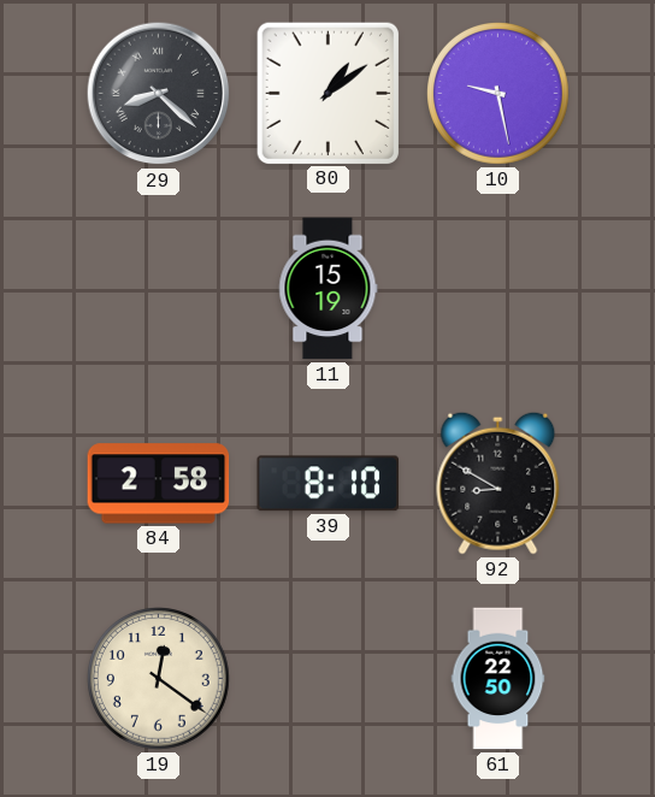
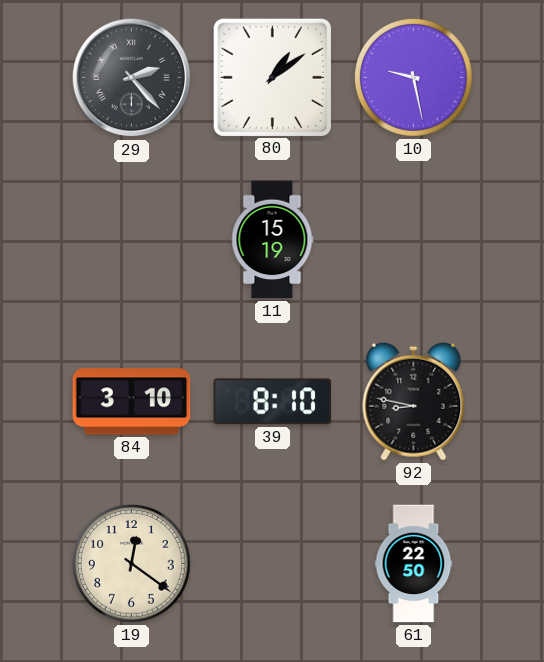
29: 8:22 -> 2:23 (132, 78)
84: 2:58 -> 3:10 (132, 402)
92: 8:50 -> 8:47 (414, 401)
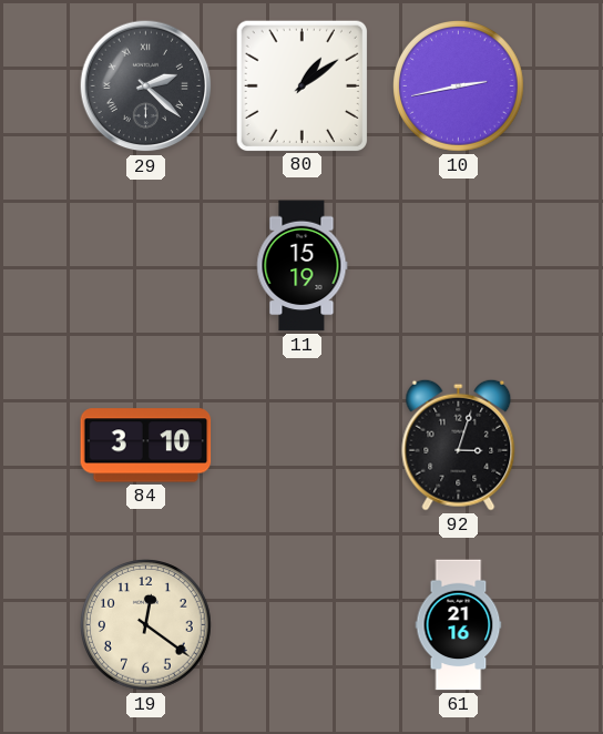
29: 2:23 -> 2:22 (146, 86)
10: 9:28 -> 2:43 (459, 86)
39: 8:10 -> none (273, 402)
92: 8:47 -> 3:03 (459, 445)
61: 22:50 -> 21:16 (459, 625)
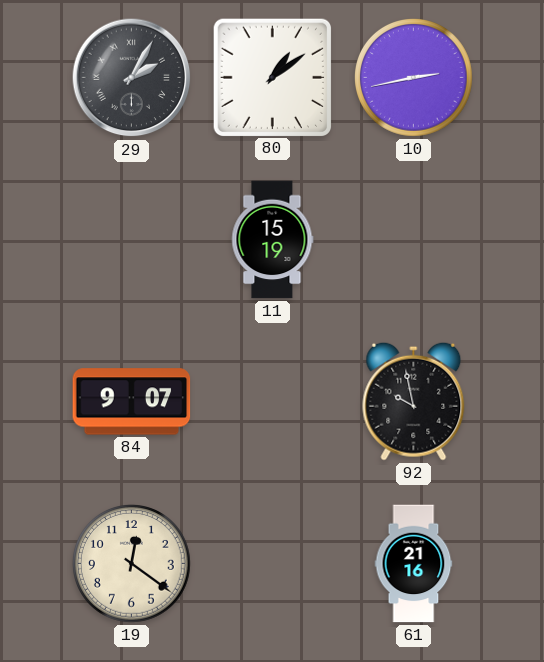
29: 2:22 -> 2:05 (132, 78)
84: 3:10 -> 9:07 (132, 402)
92: 3:03 -> 9:58 (414, 401)
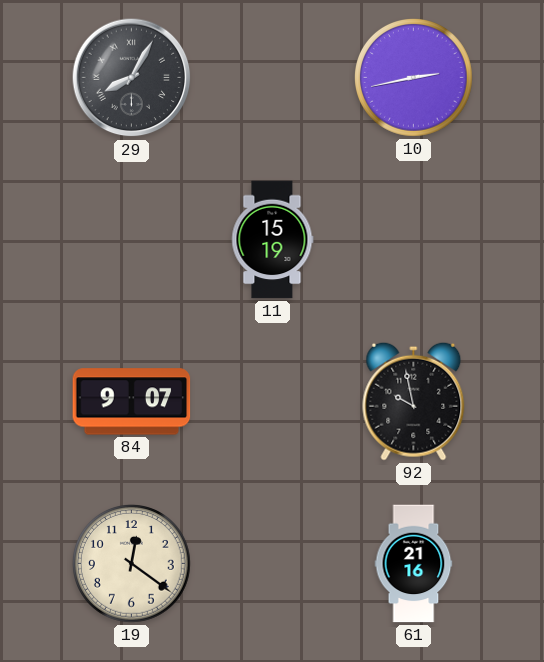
29: 2:05 -> 8:05 (132, 78)
80: 1:09 -> none (272, 77)
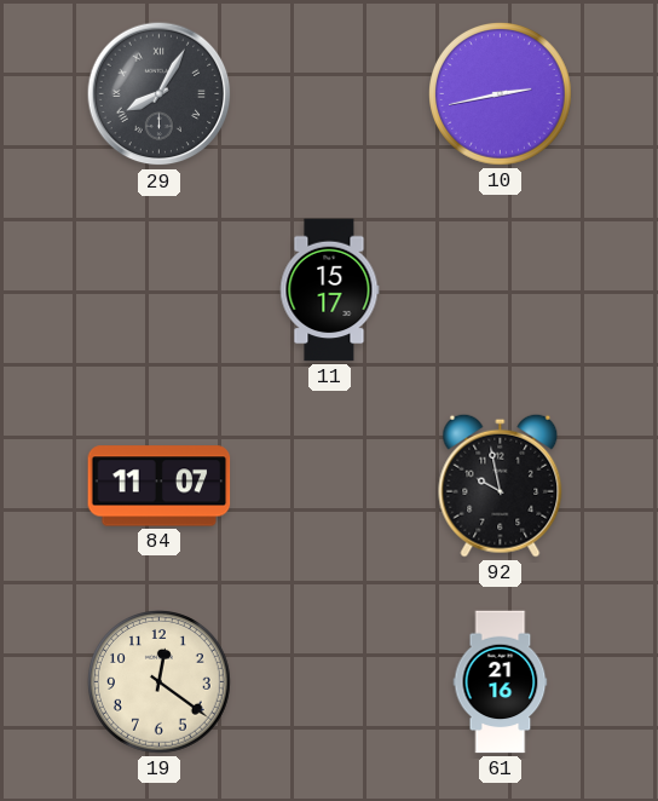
11: 15:19 -> 15:17 (330, 290)
84: 9:07 -> 11:07 (160, 486)
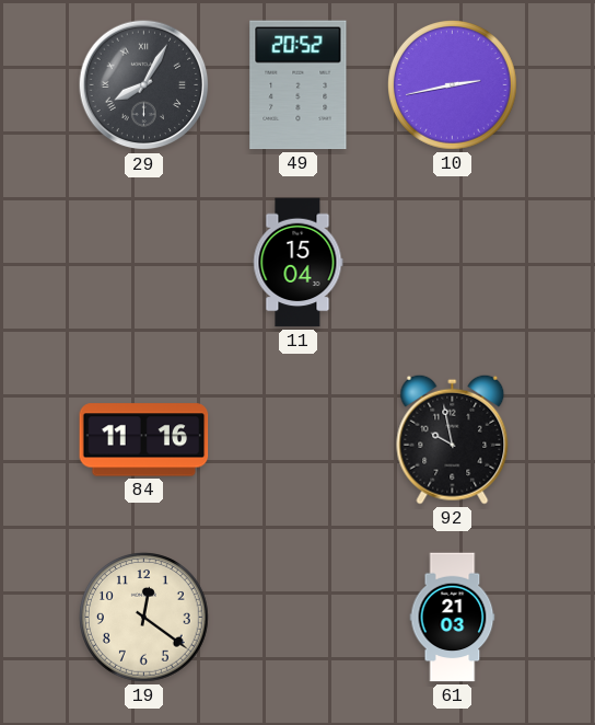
49: none -> 20:52 (299, 85)
11: 15:17 -> 15:04 (299, 263)
84: 11:07 -> 11:16 (144, 440)
61: 21:16 -> 21:03 (453, 618)
